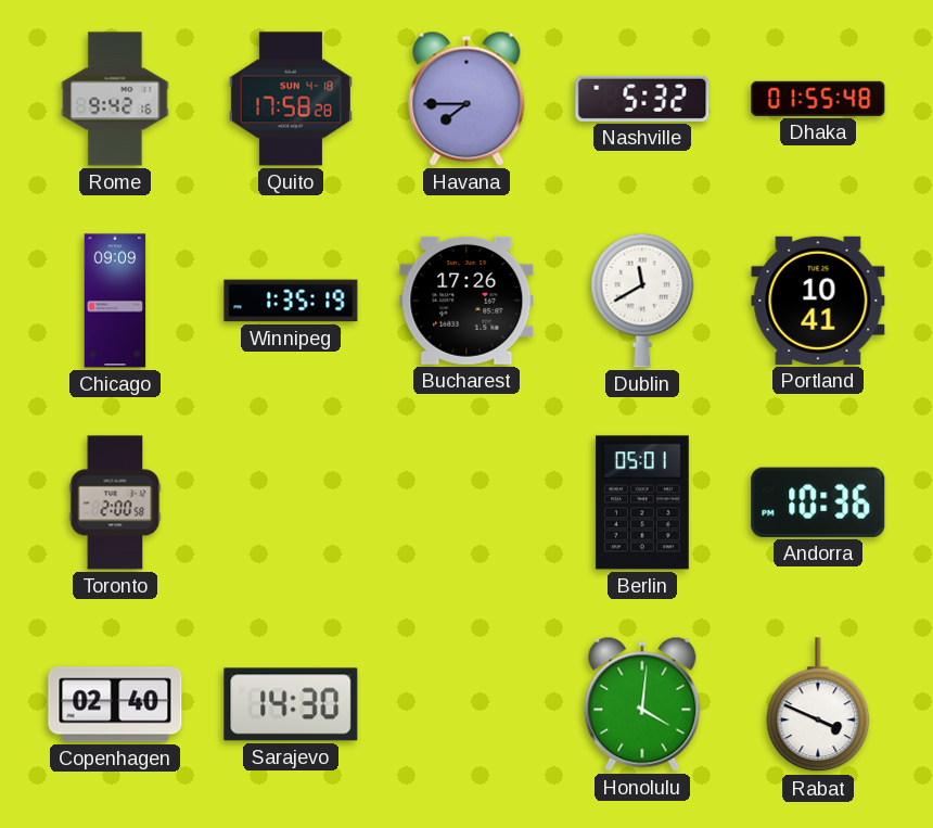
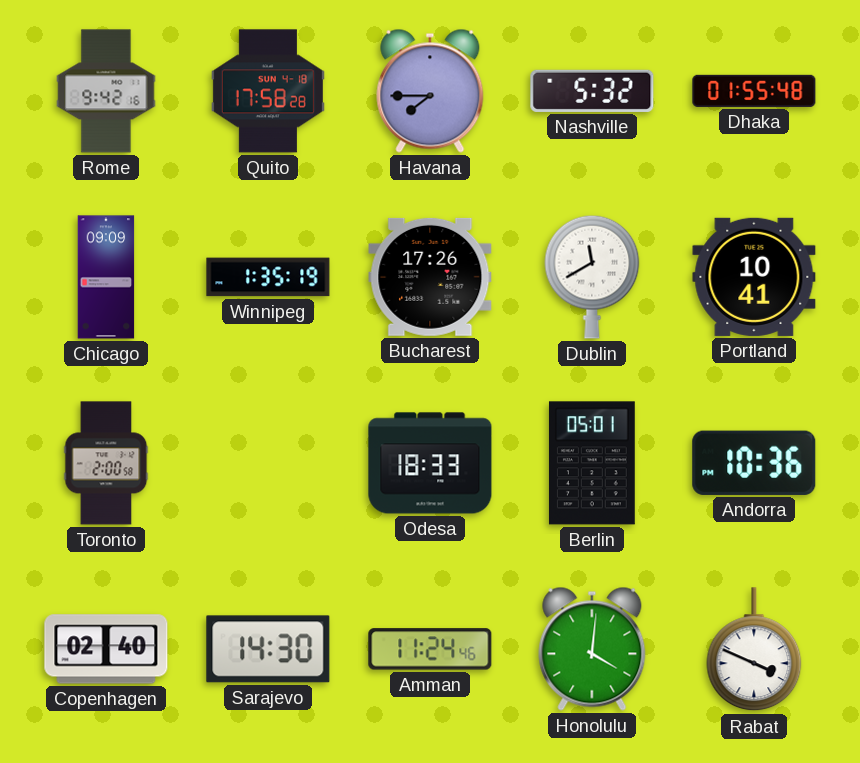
Odesa: none -> 18:33 (430, 463)
Amman: none -> 11:24 (430, 649)
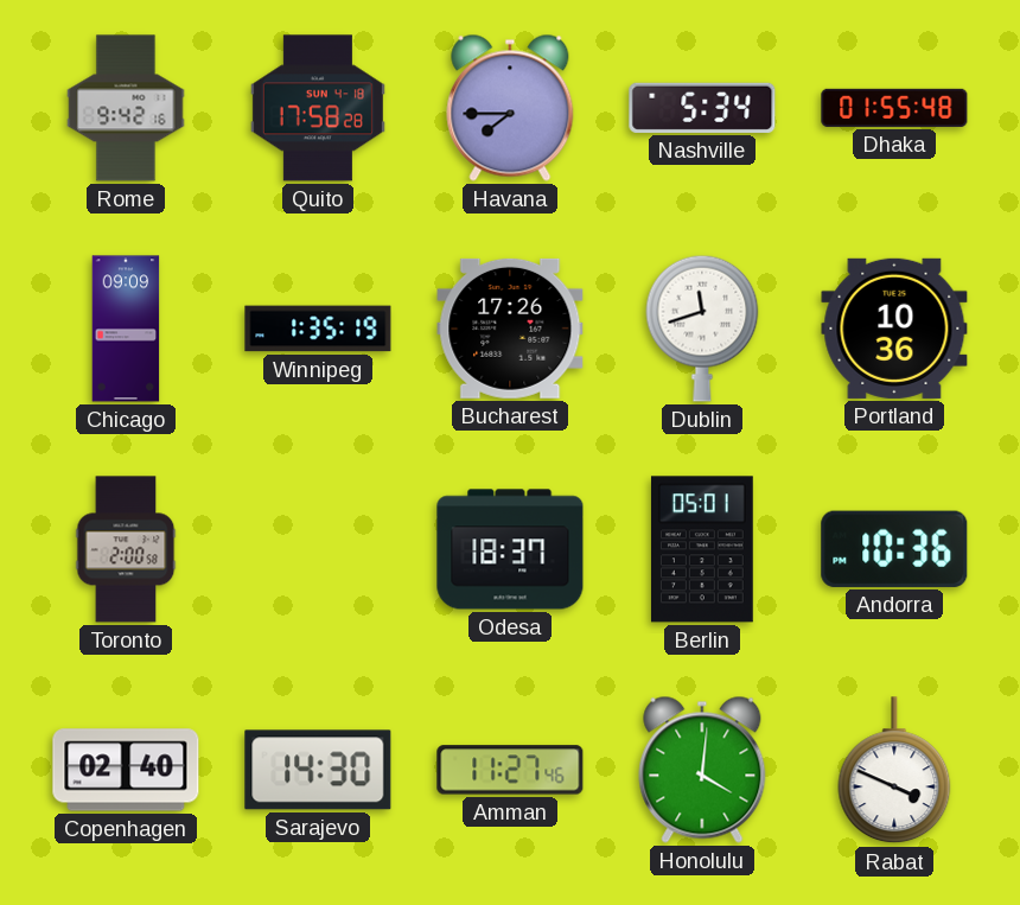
Nashville: 5:32 -> 5:34 (702, 108)
Dublin: 11:40 -> 11:42 (702, 329)
Portland: 10:41 -> 10:36 (894, 329)
Odesa: 18:33 -> 18:37 (510, 549)
Amman: 11:24 -> 11:27 (510, 770)
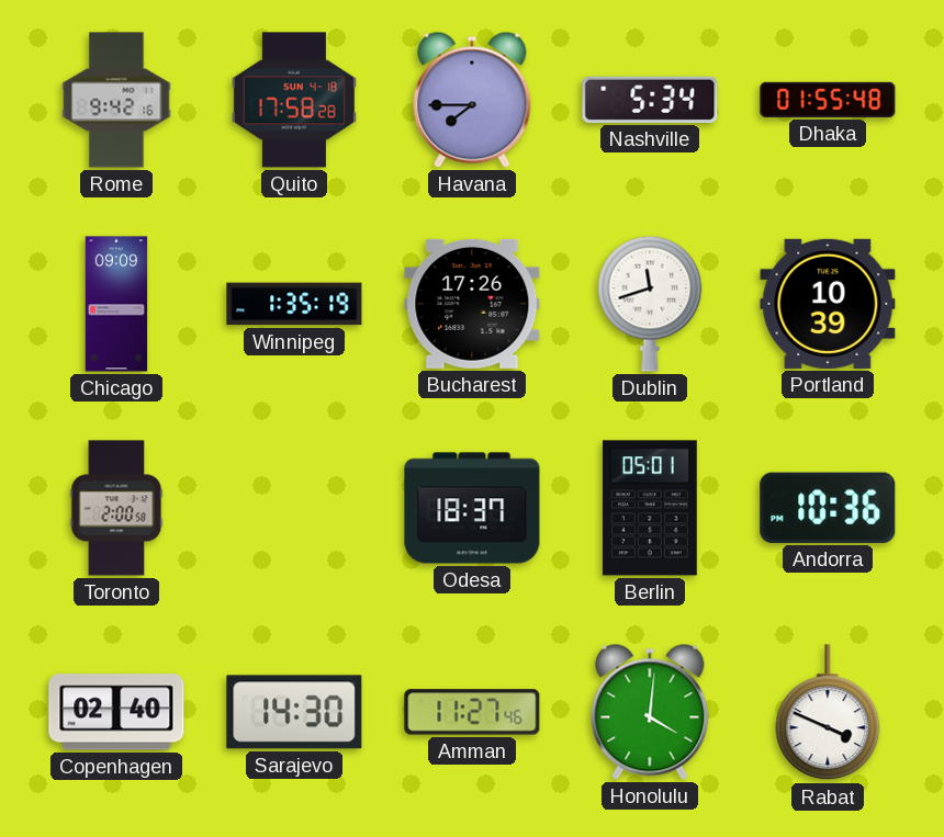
Portland: 10:36 -> 10:39 (828, 304)
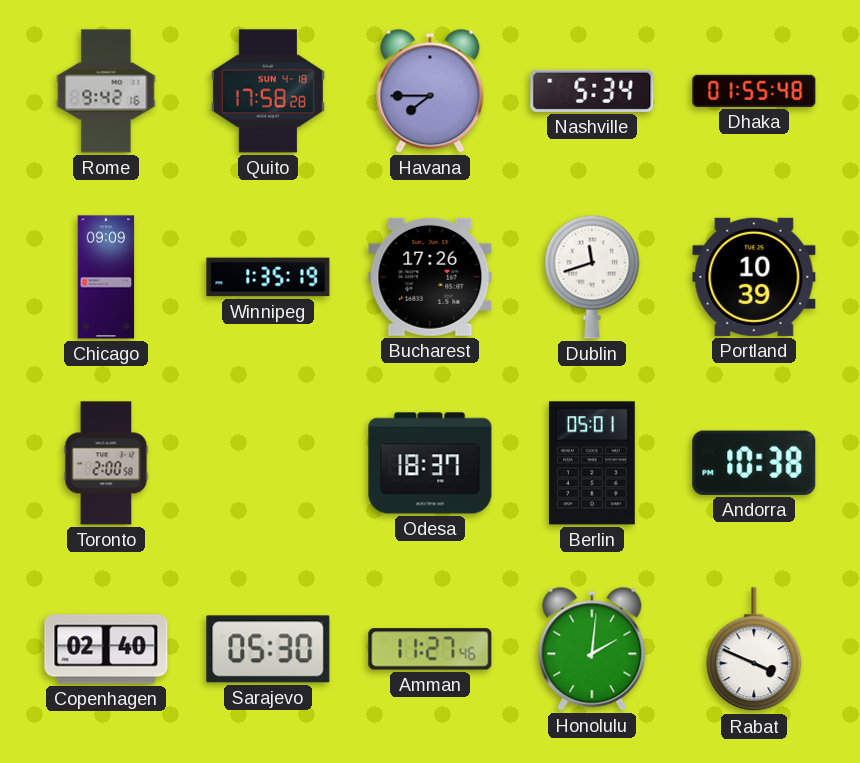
Andorra: 10:36 -> 10:38 (754, 463)
Sarajevo: 14:30 -> 05:30 (268, 649)
Honolulu: 4:01 -> 2:01 (592, 649)
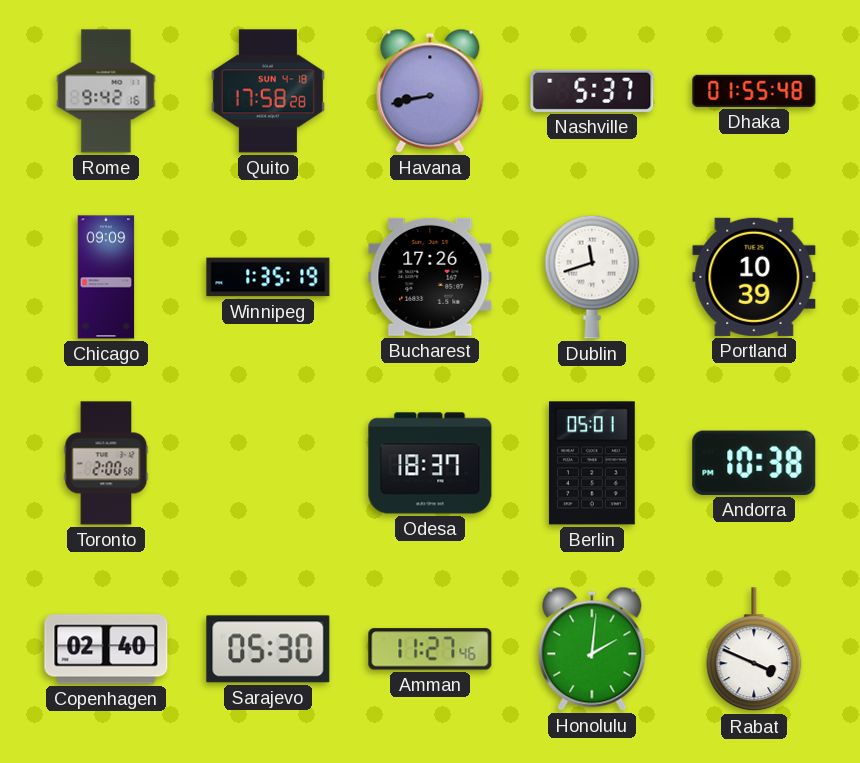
Havana: 7:45 -> 8:43 (430, 91)
Nashville: 5:34 -> 5:37 (592, 91)
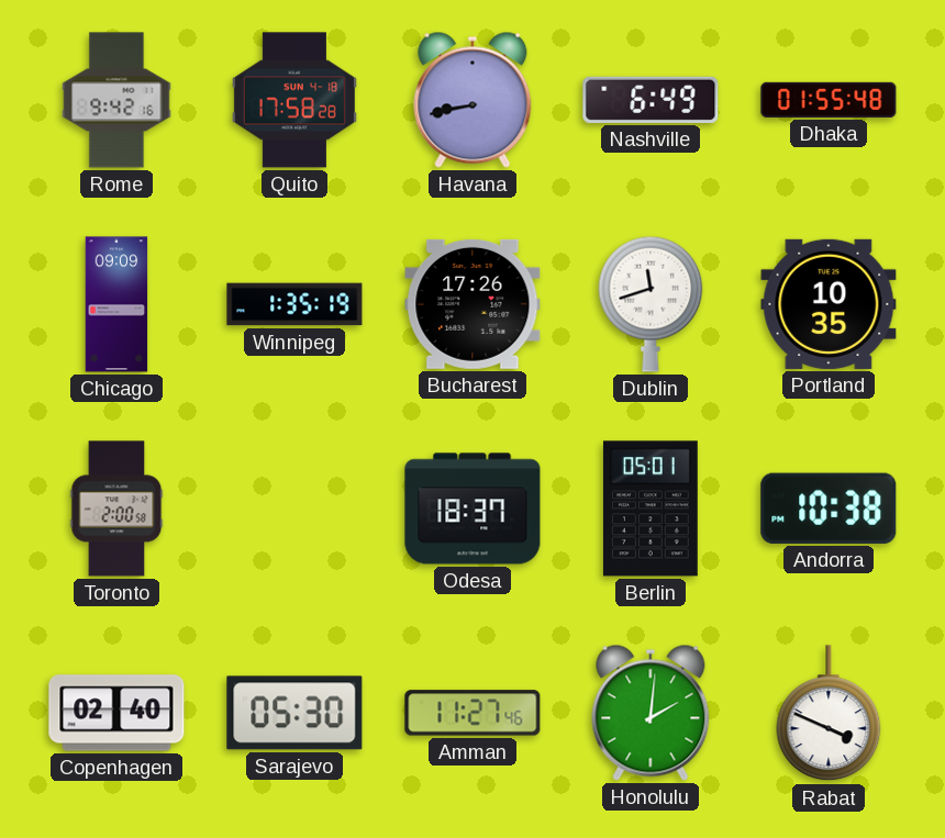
Nashville: 5:37 -> 6:49 (651, 100)
Portland: 10:39 -> 10:35 (829, 304)
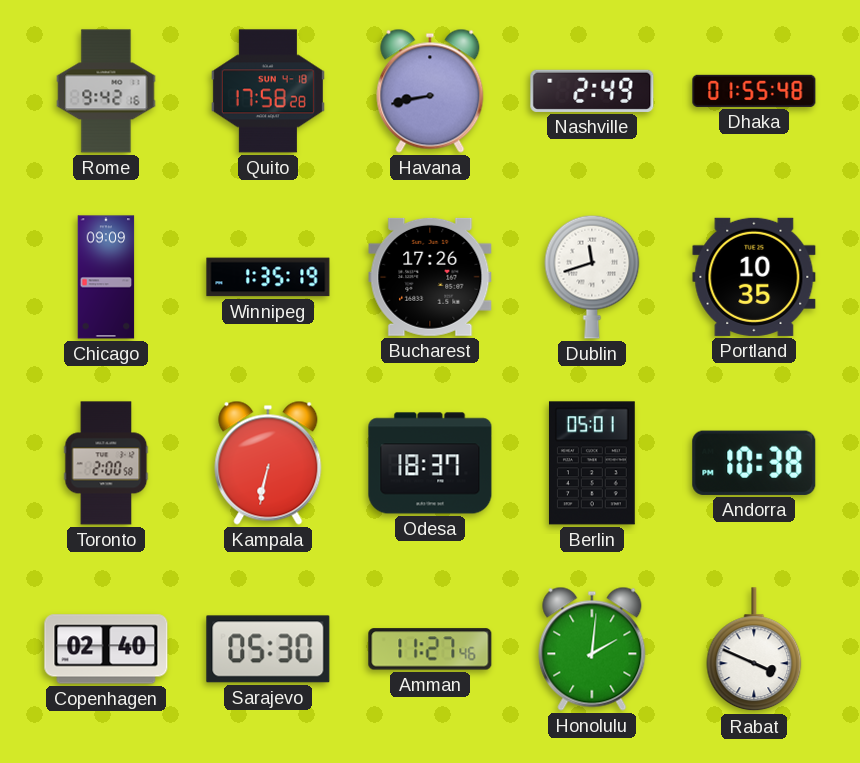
Nashville: 6:49 -> 2:49 (592, 91)
Kampala: none -> 6:32 (268, 463)
